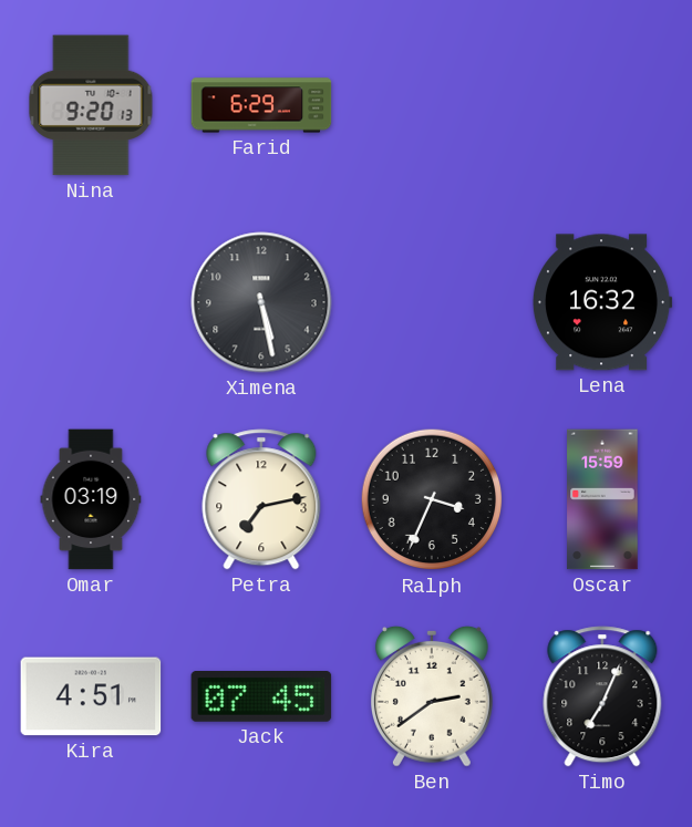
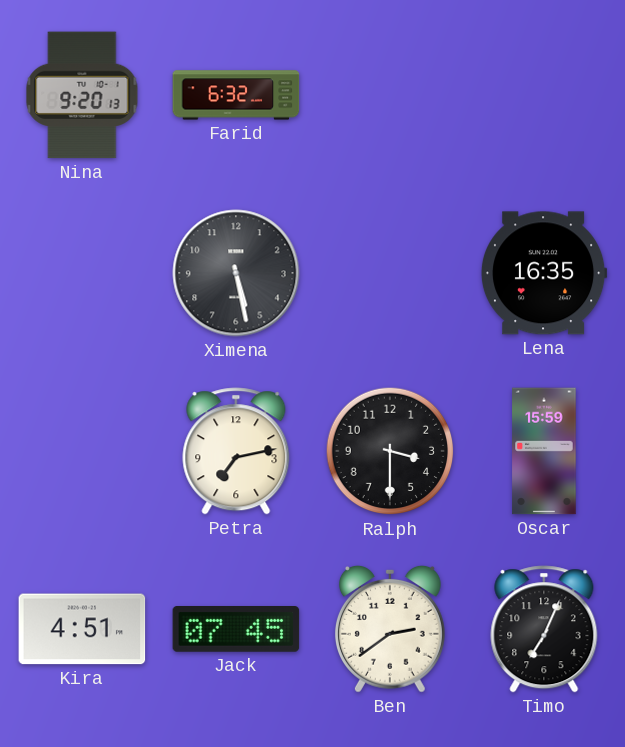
Farid: 6:29 -> 6:32 (236, 95)
Lena: 16:32 -> 16:35 (544, 273)
Omar: 03:19 -> none (91, 499)
Ralph: 3:34 -> 3:30 (390, 451)
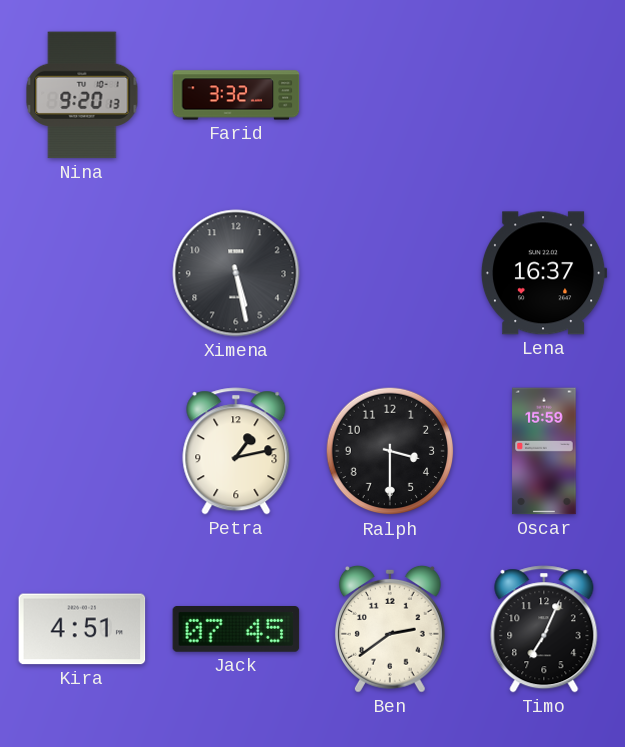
Farid: 6:32 -> 3:32 (236, 95)
Lena: 16:35 -> 16:37 (544, 273)
Petra: 7:13 -> 1:13 (236, 451)
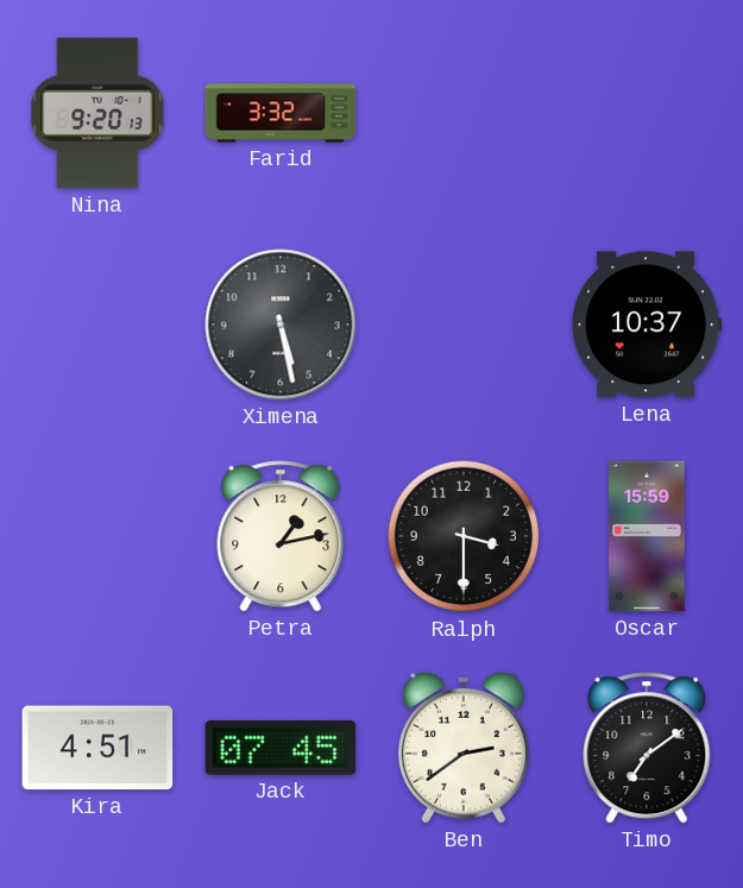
Lena: 16:37 -> 10:37 (647, 325)
Timo: 7:04 -> 7:09 (647, 748)
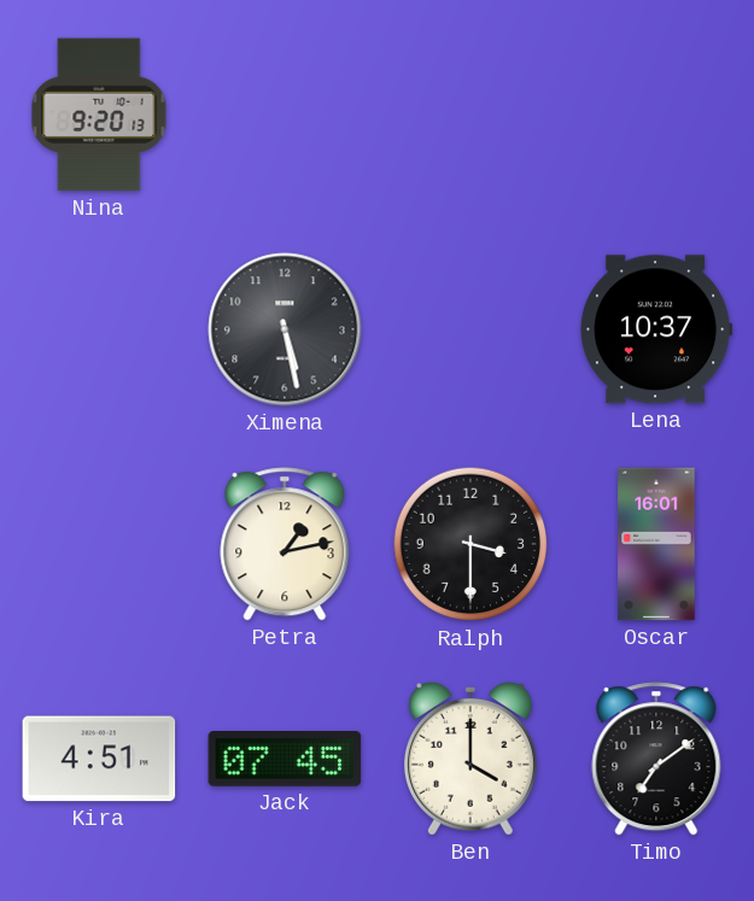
Farid: 3:32 -> none (281, 113)
Oscar: 15:59 -> 16:01 (656, 544)
Ben: 2:39 -> 4:00 (470, 759)
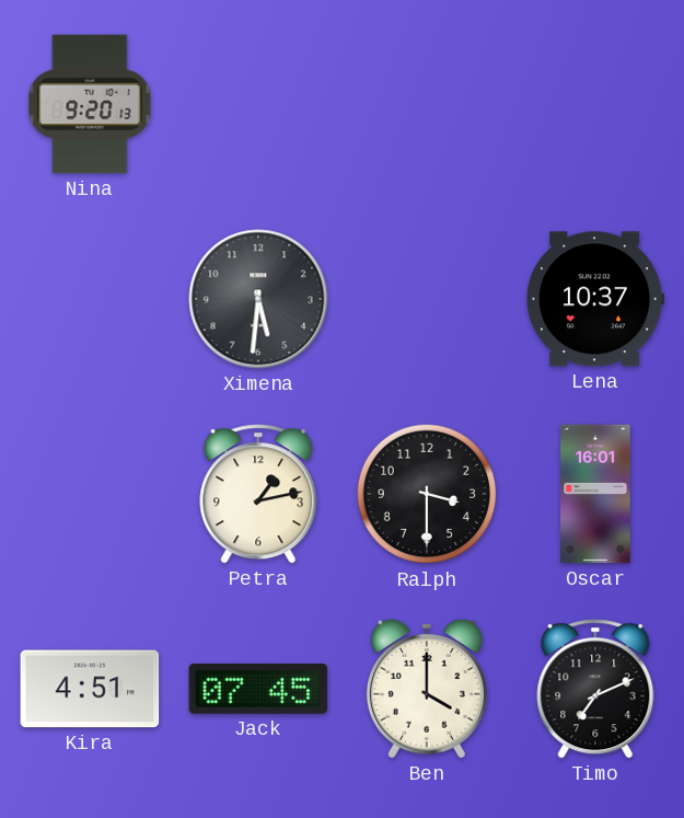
Ximena: 5:28 -> 5:31 (258, 299)
Timo: 7:09 -> 7:11 (595, 689)
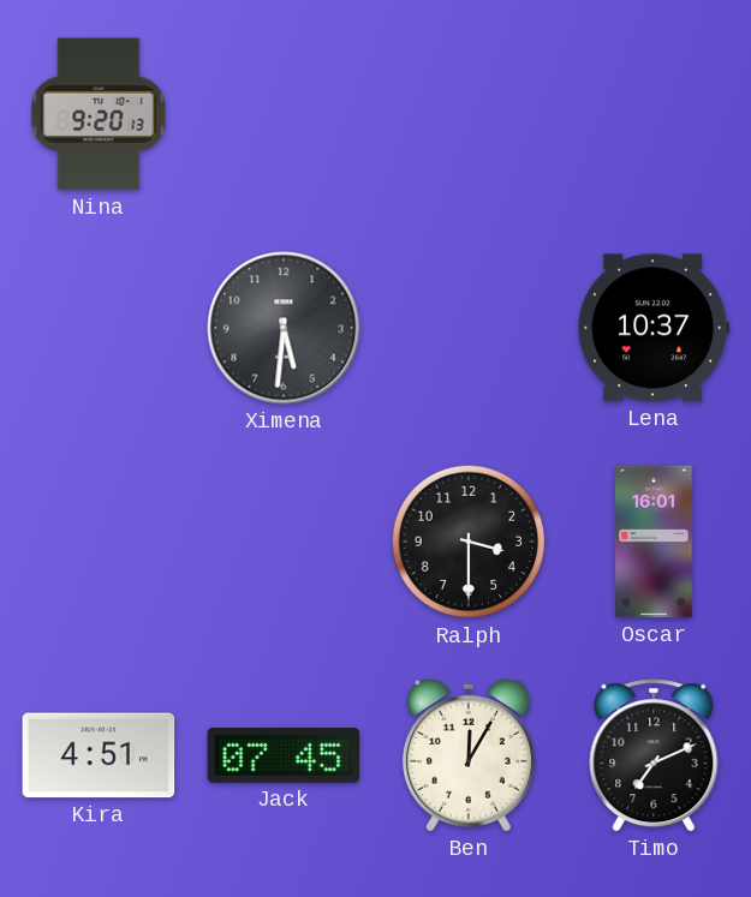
Petra: 1:13 -> none (258, 494)
Ben: 4:00 -> 12:05 (469, 755)
